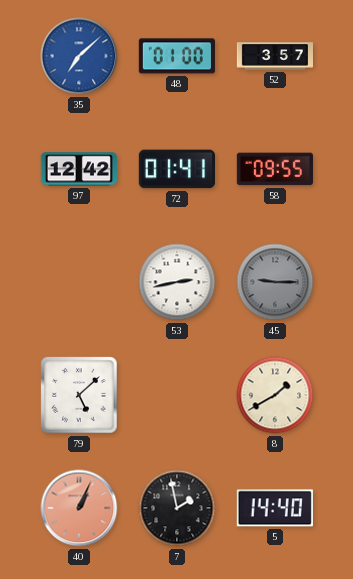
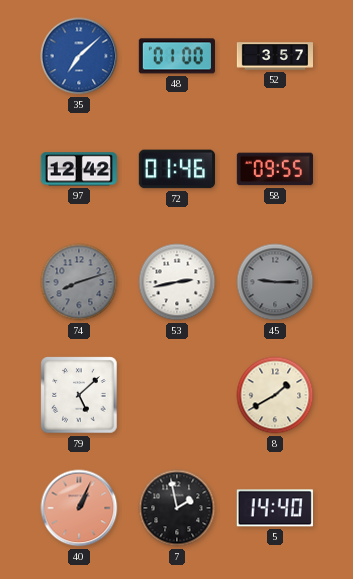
72: 01:41 -> 01:46 (177, 169)
74: none -> 8:12 (79, 282)
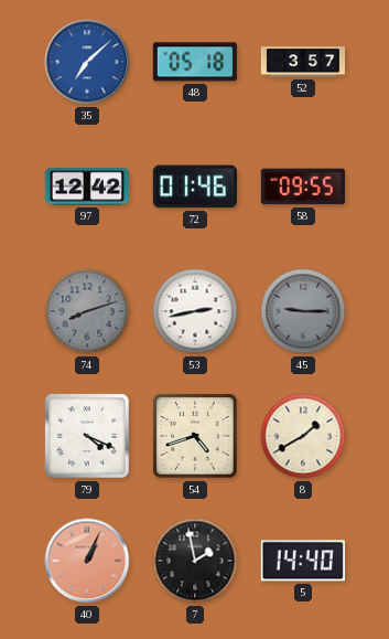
48: 01:00 -> 05:18 (195, 62)
79: 5:08 -> 4:19 (87, 436)
54: none -> 4:42 (195, 436)
